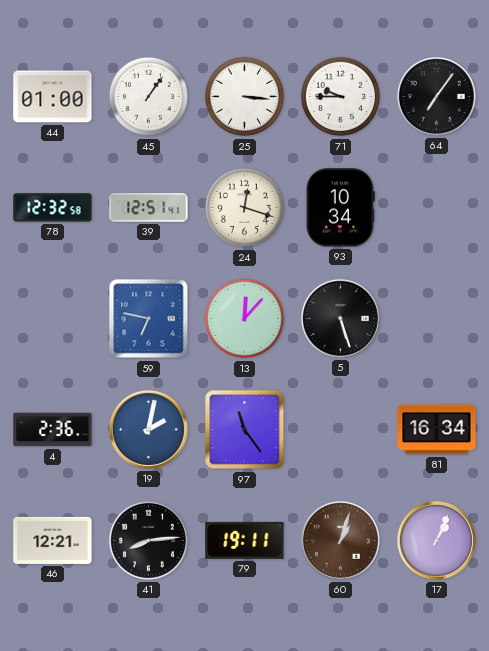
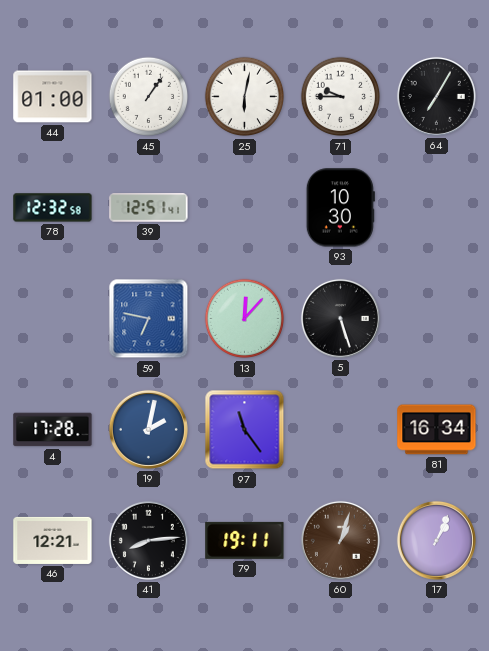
25: 3:16 -> 6:02 (245, 97)
64: 7:06 -> 7:05 (436, 96)
24: 12:18 -> none (245, 208)
93: 10:34 -> 10:30 (340, 208)
4: 2:36 -> 17:28 (53, 430)
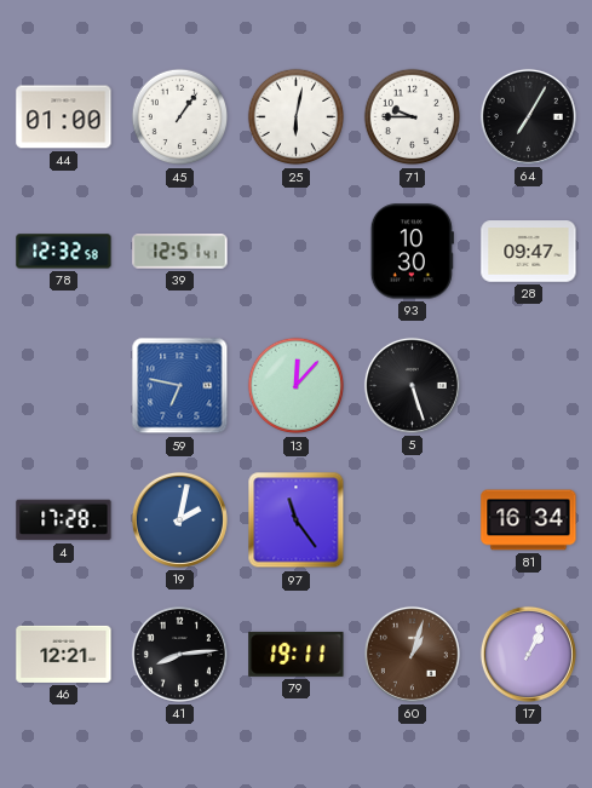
28: none -> 09:47 (529, 252)
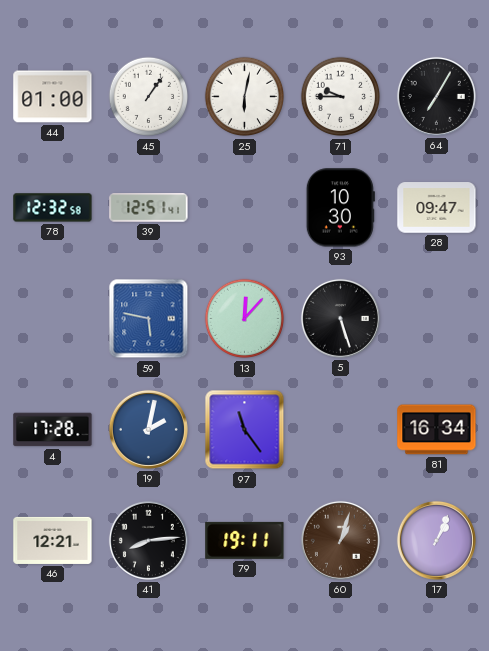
59: 6:47 -> 5:47 (149, 319)
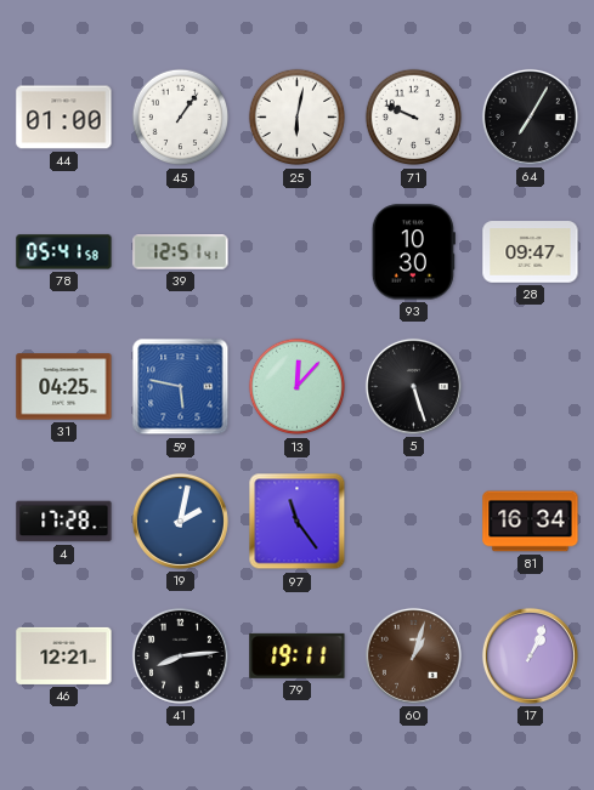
71: 9:45 -> 9:49 (414, 118)
78: 12:32 -> 05:41 (64, 252)
31: none -> 04:25 (64, 387)
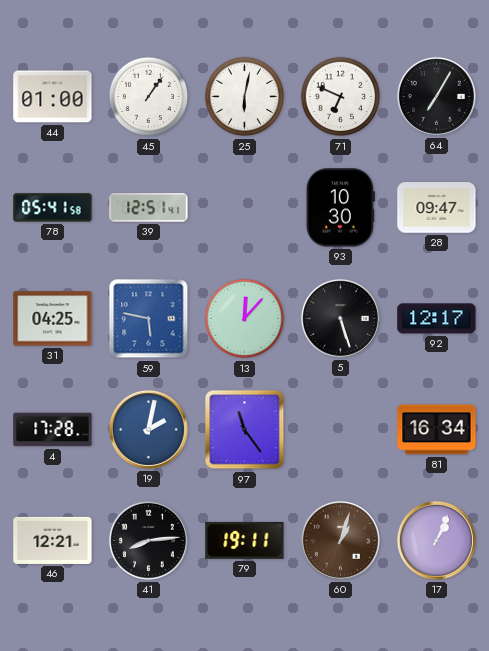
71: 9:49 -> 6:49 (341, 97)
92: none -> 12:17 (437, 319)
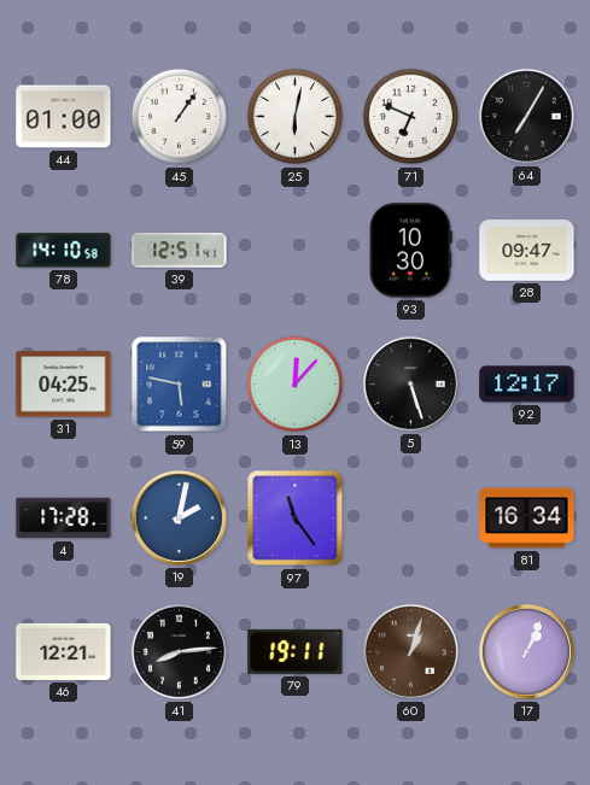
78: 05:41 -> 14:10 (64, 251)
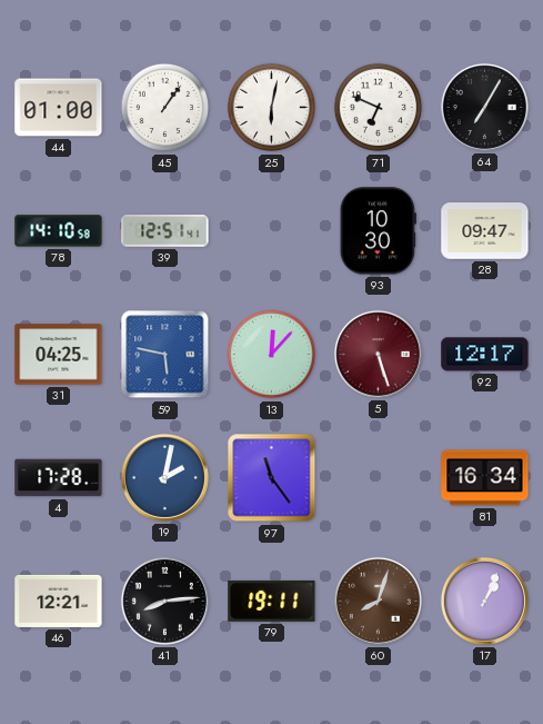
5 dial: black -> burgundy (378, 354)
60: 1:03 -> 8:03 (378, 601)
